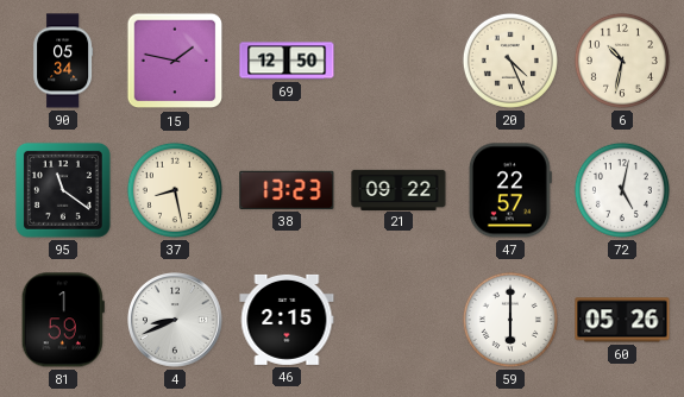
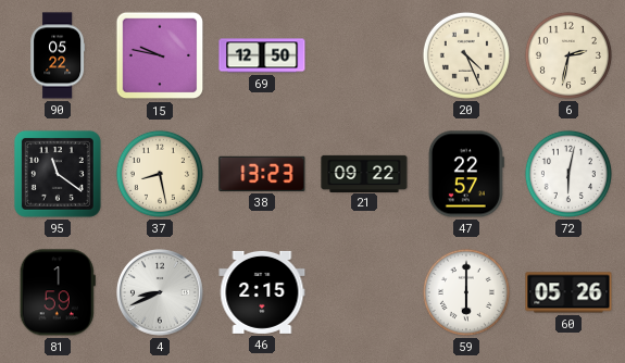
90: 05:34 -> 05:22 (58, 55)
15: 1:47 -> 9:47 (160, 55)
6: 10:32 -> 2:32 (568, 55)
72: 5:02 -> 6:02 (568, 174)
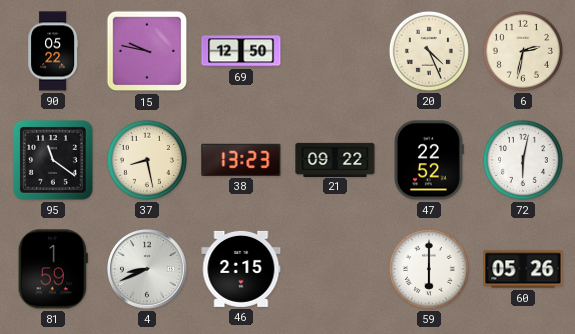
47: 22:57 -> 22:52 (429, 160)
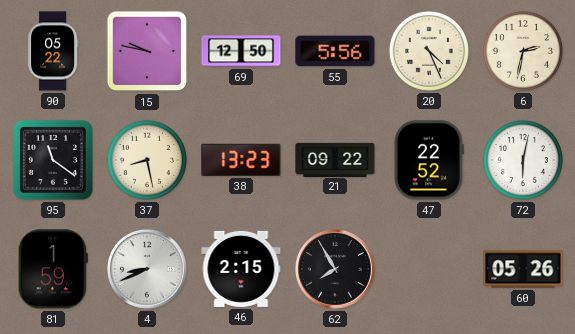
55: none -> 5:56 (335, 51)
62: none -> 7:55 (336, 270)
59: 6:00 -> none (429, 269)
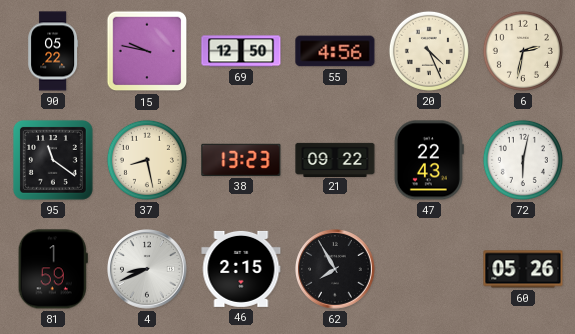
55: 5:56 -> 4:56 (335, 51)
47: 22:52 -> 22:43 (429, 160)
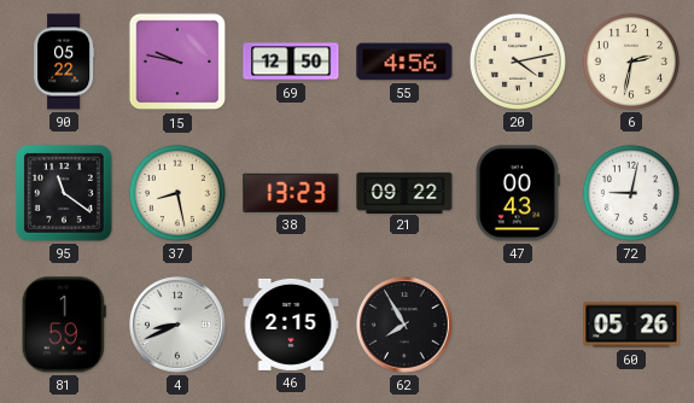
20: 4:26 -> 4:13 (518, 62)
47: 22:43 -> 00:43 (518, 193)
72: 6:02 -> 9:02 (631, 193)
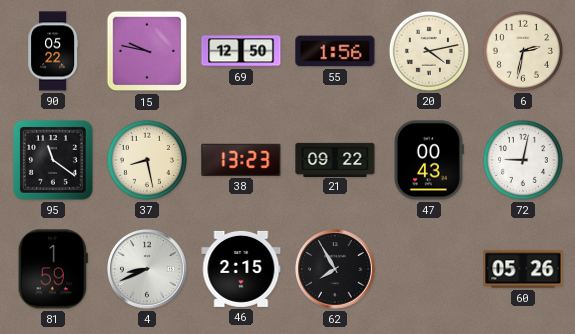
55: 4:56 -> 1:56 (335, 51)
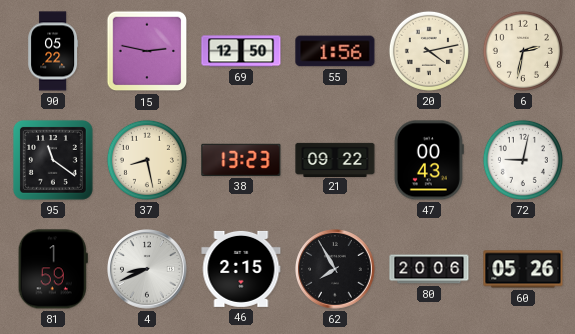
15: 9:47 -> 2:47 (147, 51)
80: none -> 20:06 (429, 269)
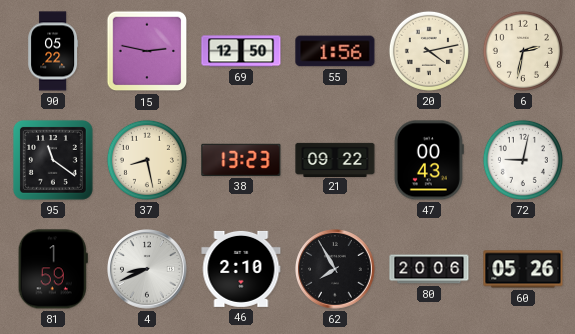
46: 2:15 -> 2:10 (241, 269)
